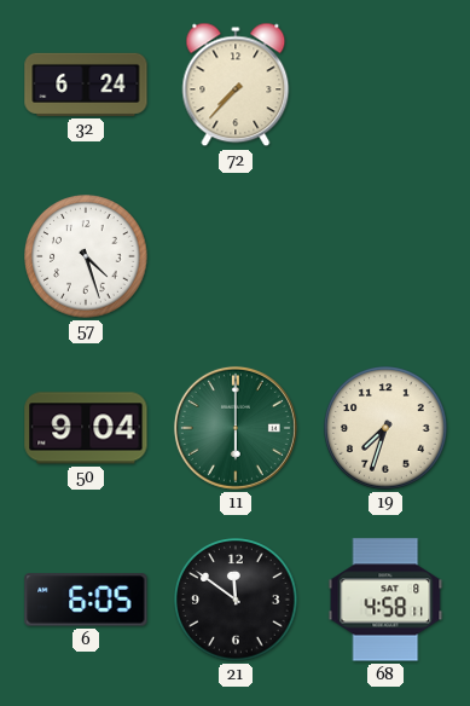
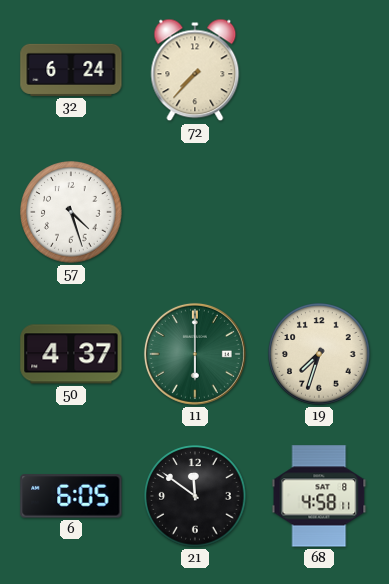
50: 9:04 -> 4:37 (71, 354)
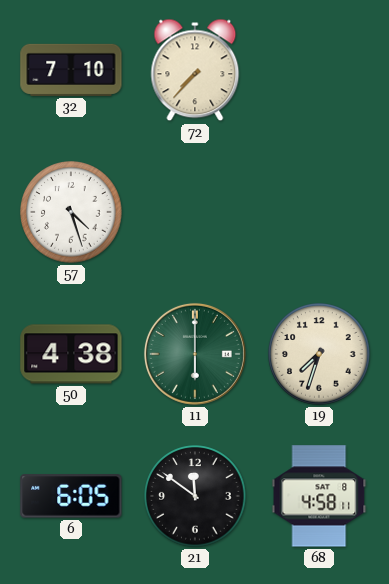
32: 6:24 -> 7:10 (71, 70)
50: 4:37 -> 4:38 (71, 354)
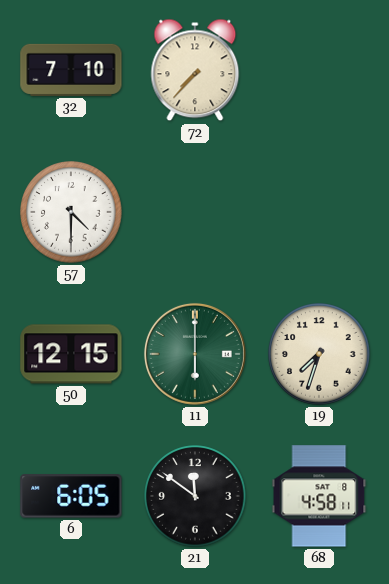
57: 4:27 -> 4:30 (71, 212)
50: 4:38 -> 12:15 (71, 354)
